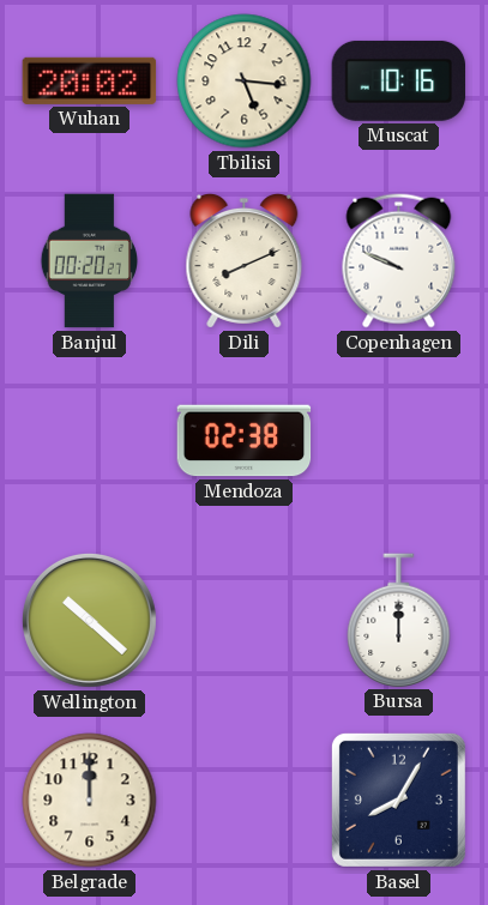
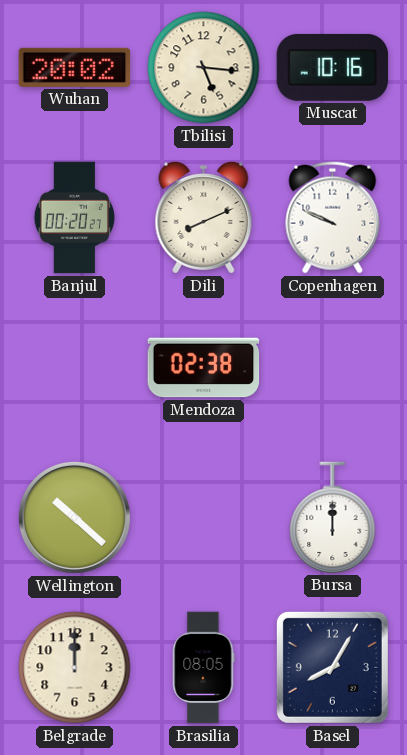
Brasilia: none -> 08:05 (204, 668)
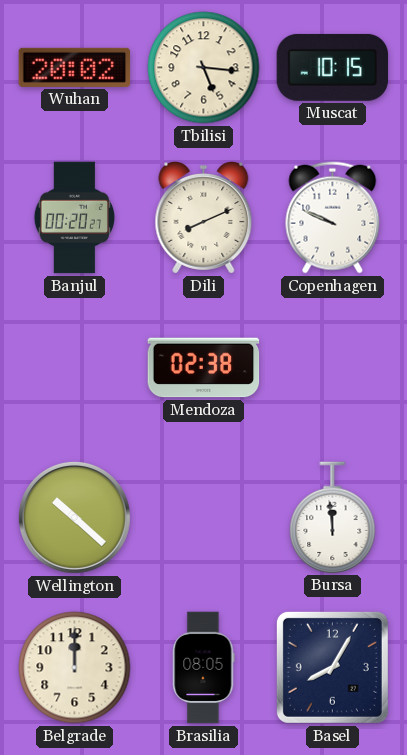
Muscat: 10:16 -> 10:15 (333, 67)
Bursa: 12:00 -> 11:59 (333, 517)
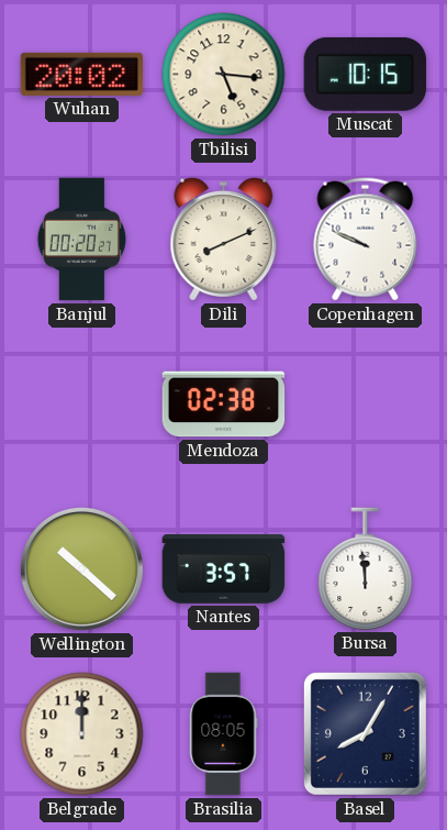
Nantes: none -> 3:57 (224, 569)
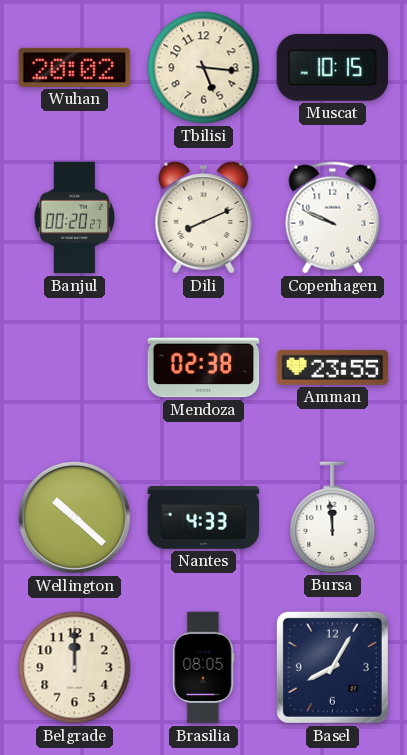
Amman: none -> 23:55 (333, 367)
Nantes: 3:57 -> 4:33 (204, 518)
